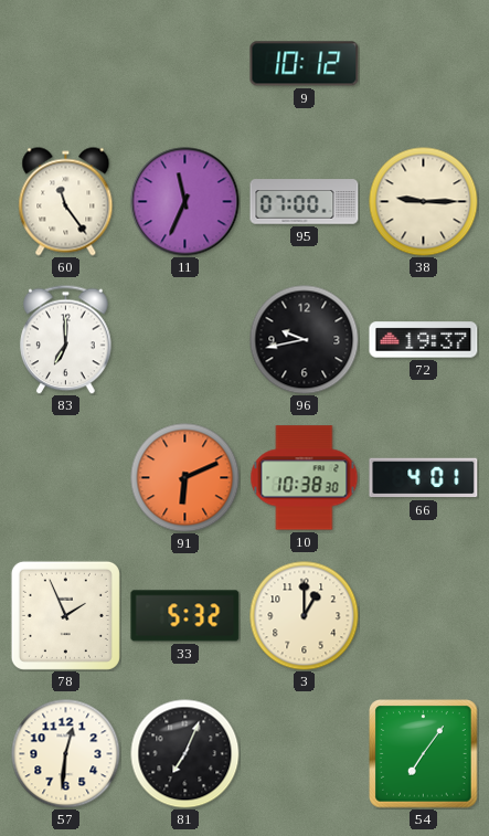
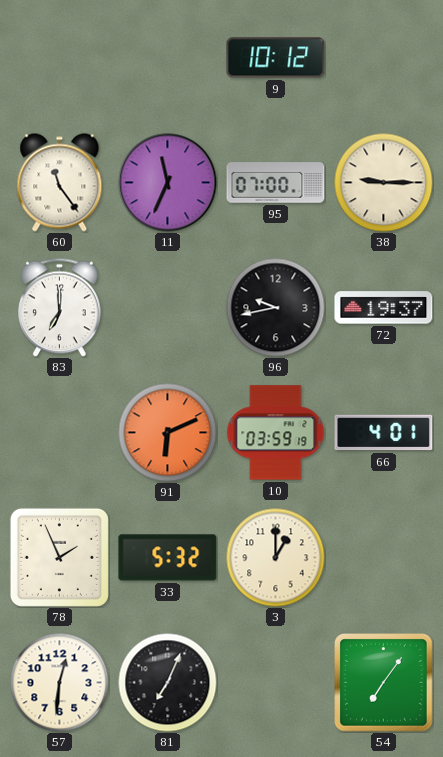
10: 10:38 -> 03:59 (276, 433)
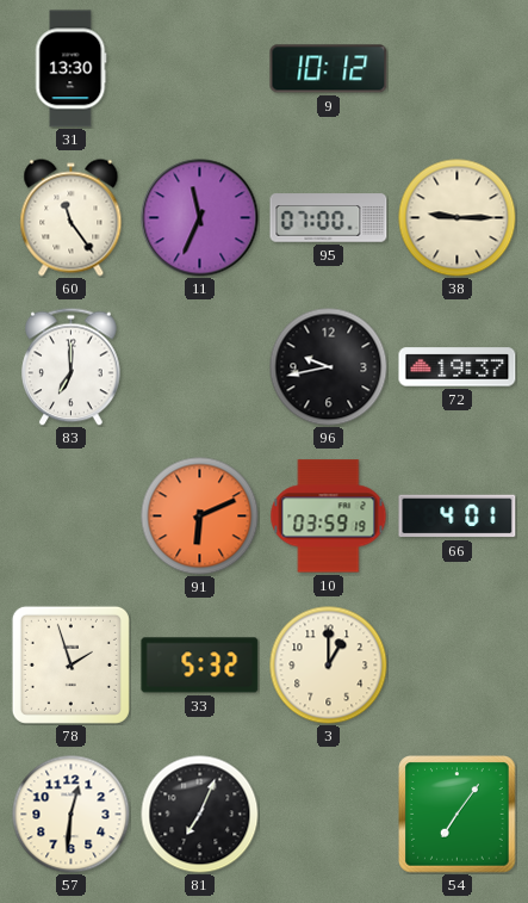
31: none -> 13:30 (72, 69)
78: 1:56 -> 1:57 (70, 664)
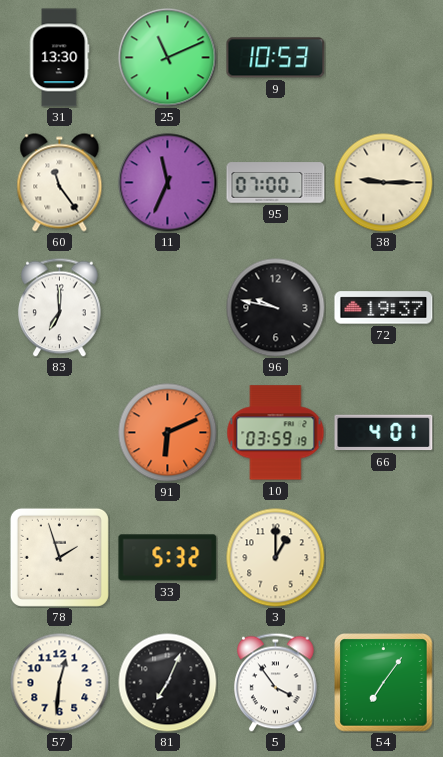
25: none -> 11:11 (168, 58)
9: 10:12 -> 10:53 (276, 58)
96: 9:43 -> 9:47 (276, 308)
5: none -> 3:54 (276, 682)
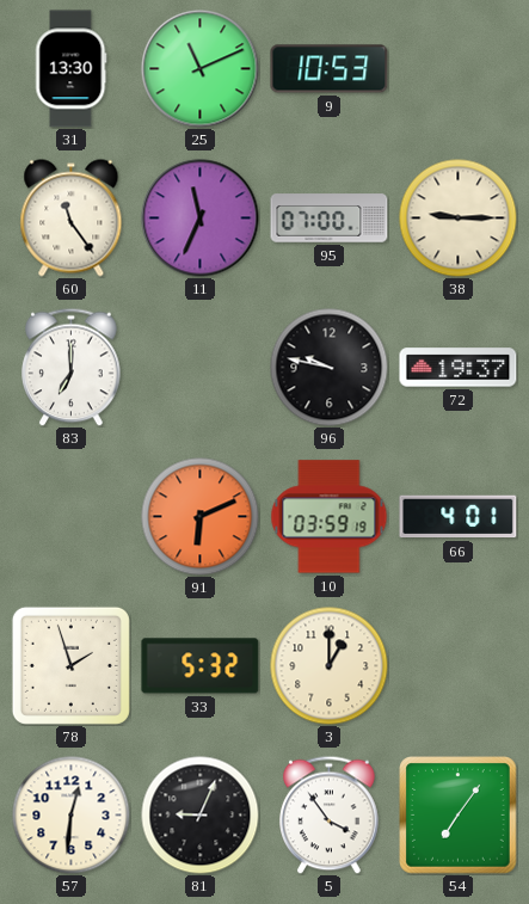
81: 7:04 -> 9:04 (201, 816)
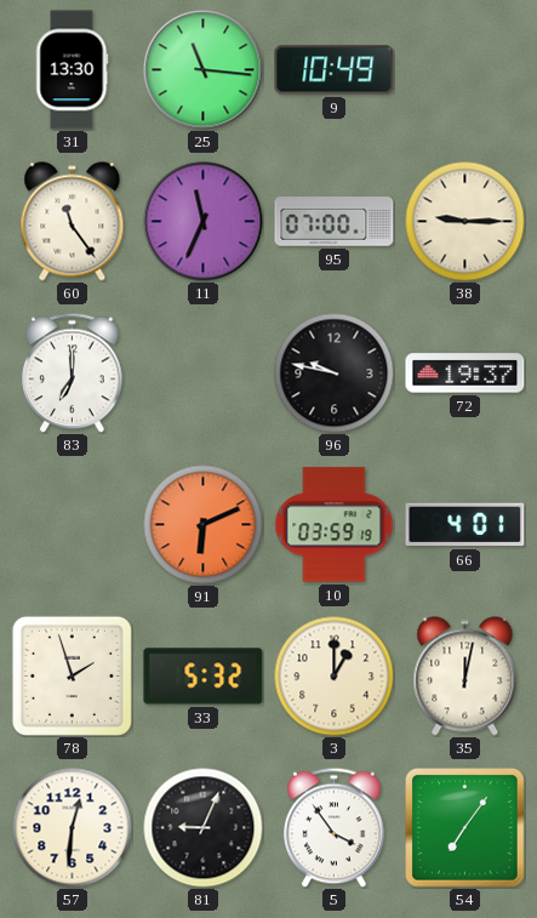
25: 11:11 -> 11:16 (204, 70)
9: 10:53 -> 10:49 (335, 70)
35: none -> 12:02 (465, 677)
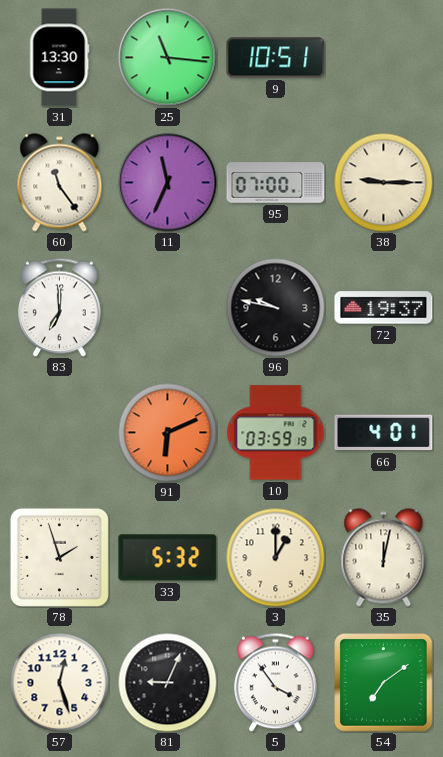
9: 10:49 -> 10:51 (276, 58)
57: 12:31 -> 12:27 (60, 683)
54: 7:06 -> 7:09 (384, 683)
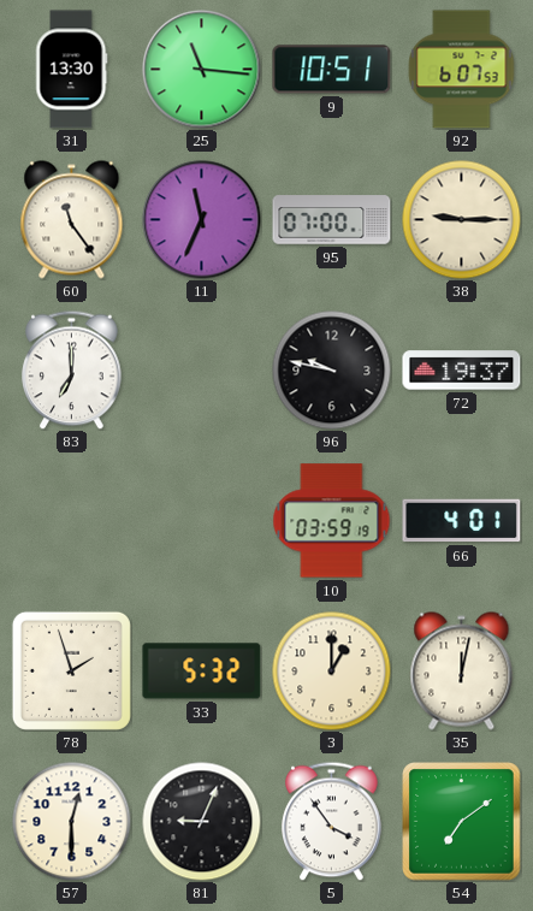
92: none -> 6:07 (462, 70)
91: 6:11 -> none (168, 433)
57: 12:27 -> 12:30 (72, 822)
